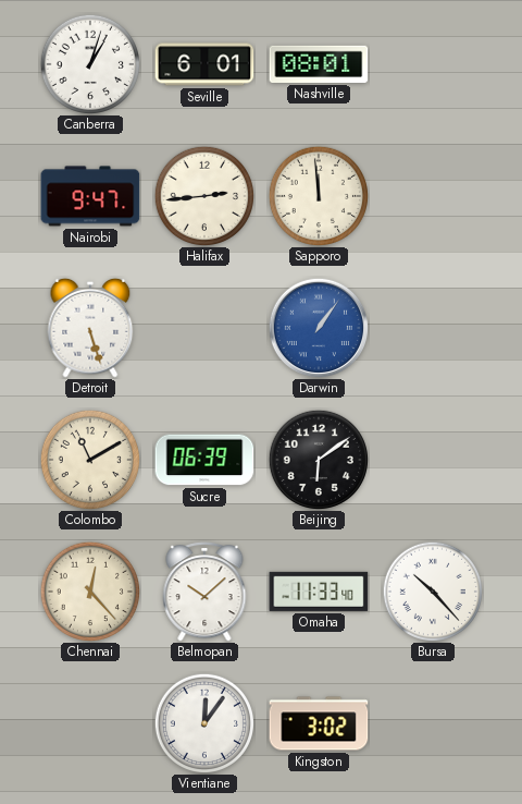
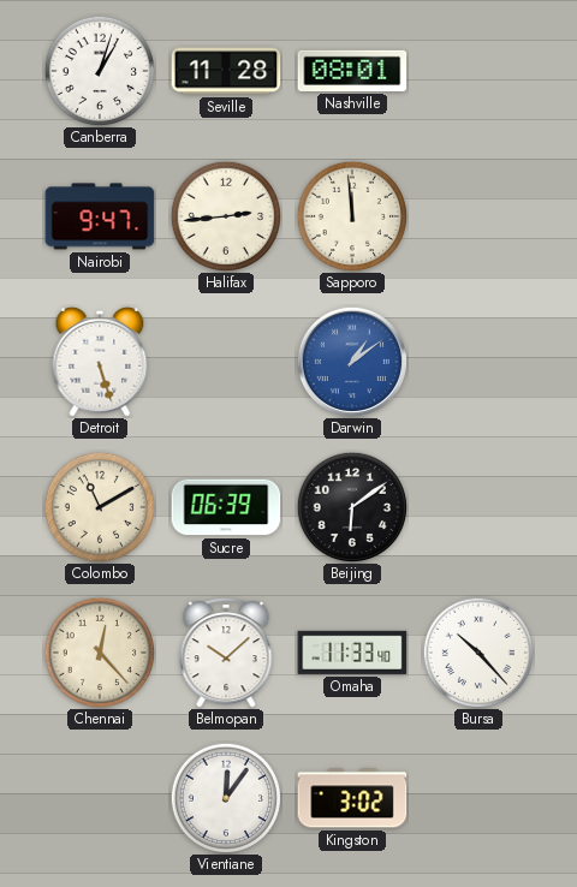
Seville: 6:01 -> 11:28 (226, 71)
Darwin: 1:06 -> 1:09 (351, 361)
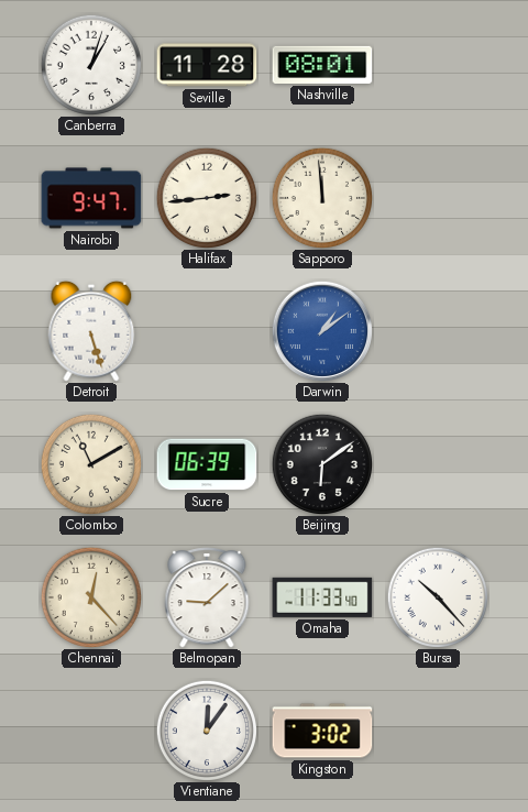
Belmopan: 10:08 -> 9:08 (207, 599)
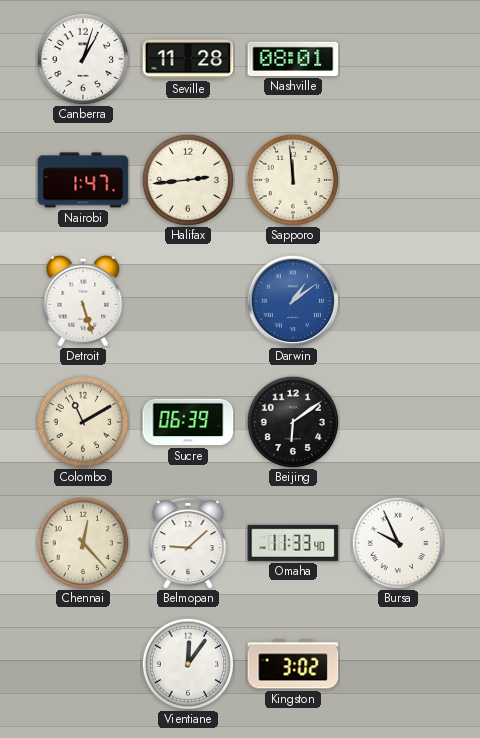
Nairobi: 9:47 -> 1:47 (83, 180)
Bursa: 10:23 -> 9:56 (397, 542)
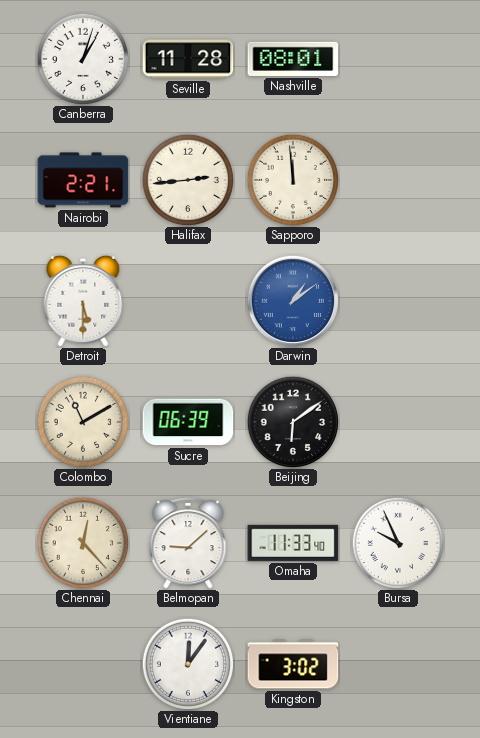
Nairobi: 1:47 -> 2:21 (83, 180)
Detroit: 5:27 -> 5:30 (83, 301)
